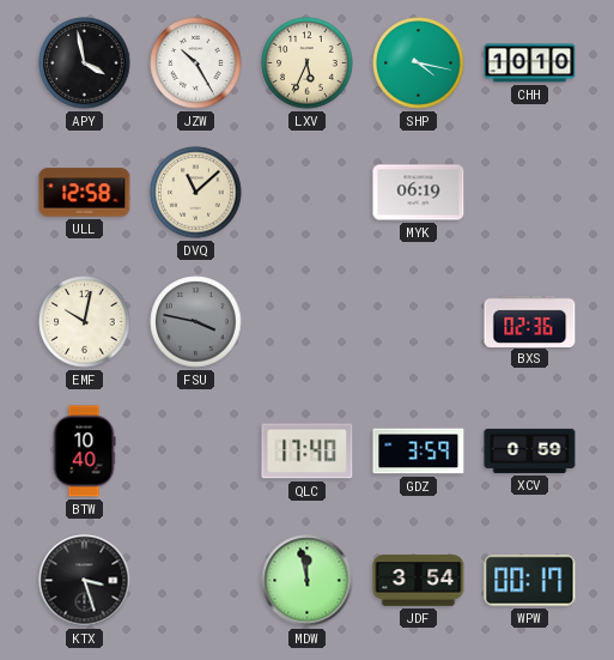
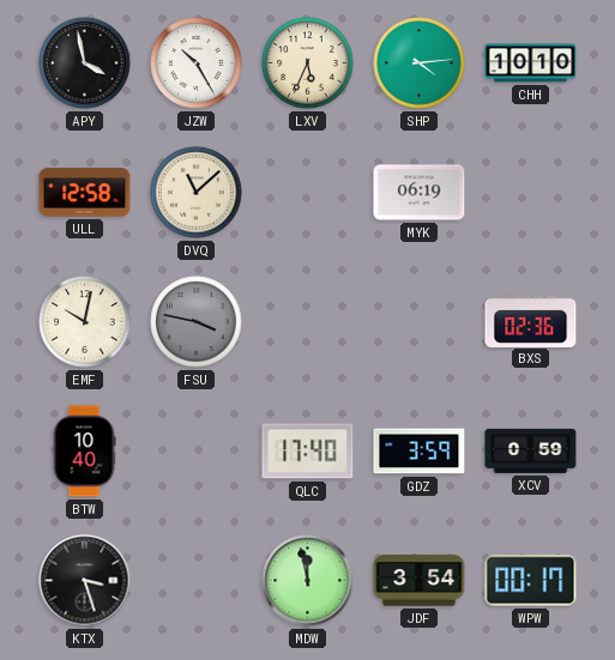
SHP: 4:17 -> 4:14 (420, 63)
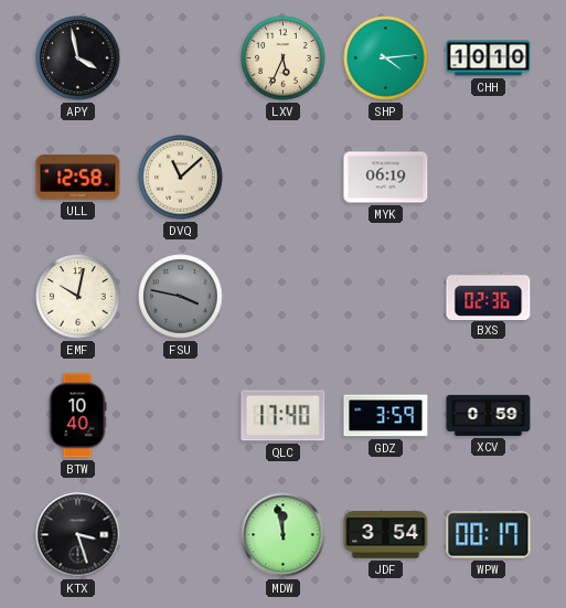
JZW: 10:25 -> none (197, 63)
